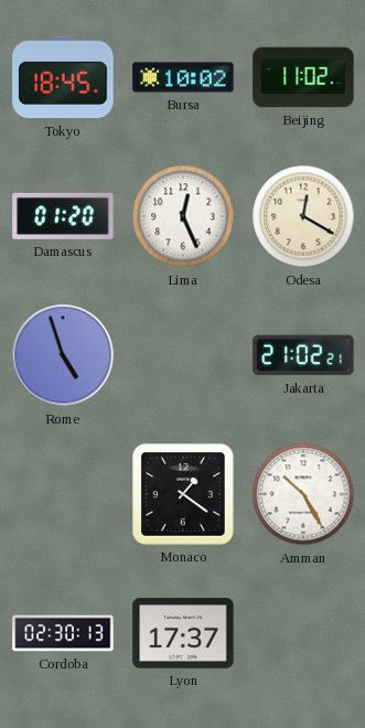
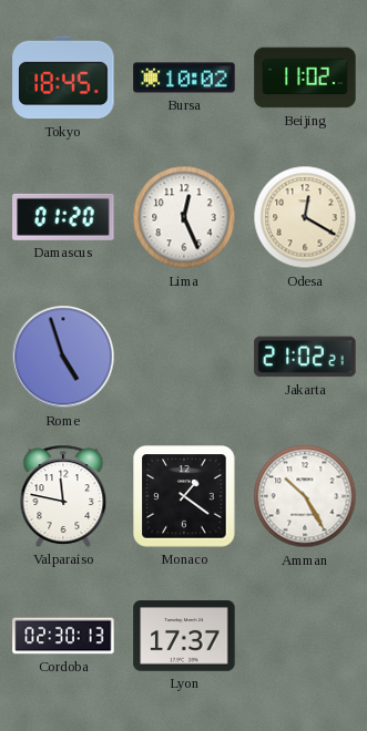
Valparaiso: none -> 11:47 (63, 496)
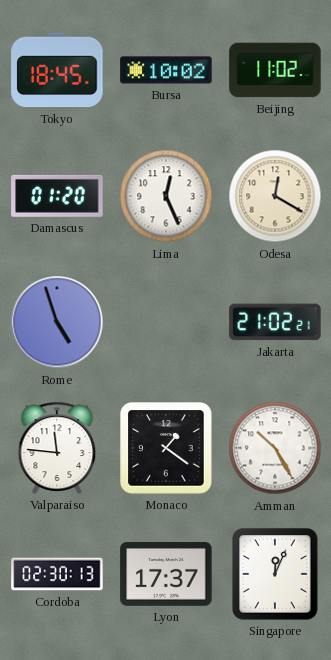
Valparaiso: 11:47 -> 11:46 (57, 448)
Singapore: none -> 12:04 (275, 574)
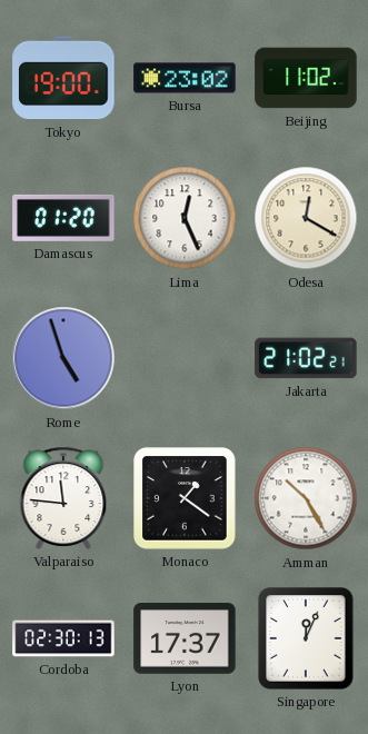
Tokyo: 18:45 -> 19:00 (63, 78)
Bursa: 10:02 -> 23:02 (185, 78)
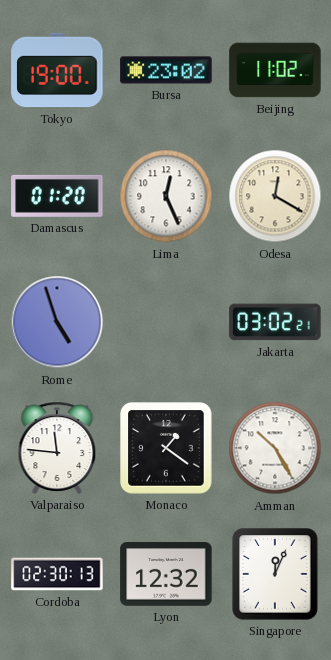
Jakarta: 21:02 -> 03:02 (275, 322)
Lyon: 17:37 -> 12:32 (166, 574)
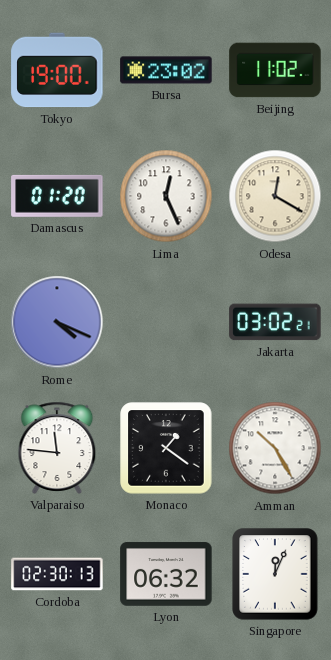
Rome: 4:57 -> 4:19 (57, 322)
Lyon: 12:32 -> 06:32 (166, 574)
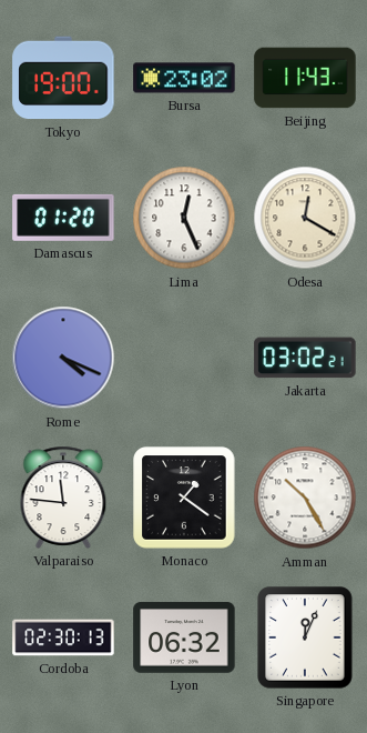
Beijing: 11:02 -> 11:43 (305, 78)
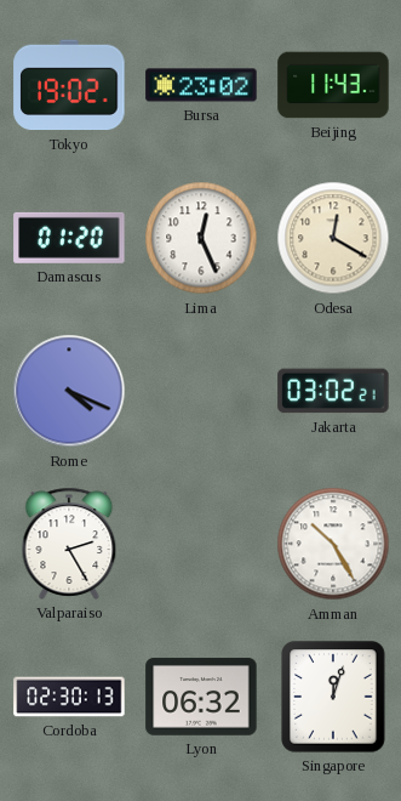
Tokyo: 19:00 -> 19:02 (69, 85)
Valparaiso: 11:46 -> 2:25 (69, 544)
Monaco: 1:21 -> none (184, 498)
Singapore: 12:04 -> 12:03 (333, 697)
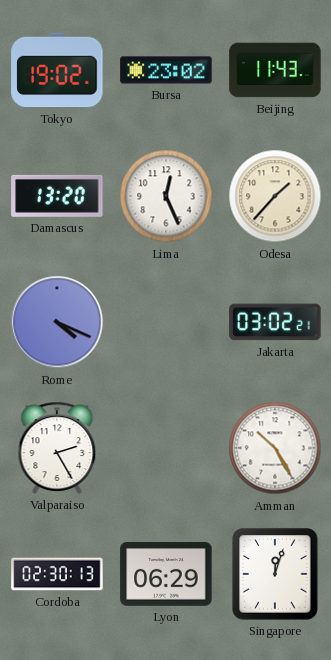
Damascus: 01:20 -> 13:20 (57, 196)
Odesa: 12:20 -> 1:37 (275, 196)
Lyon: 06:32 -> 06:29 (166, 574)
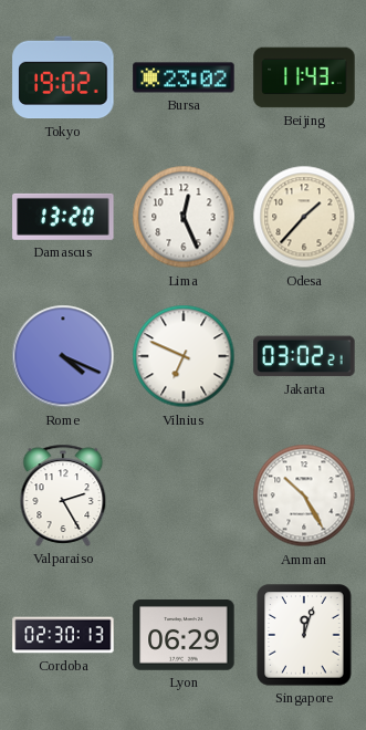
Vilnius: none -> 6:49 (184, 356)
